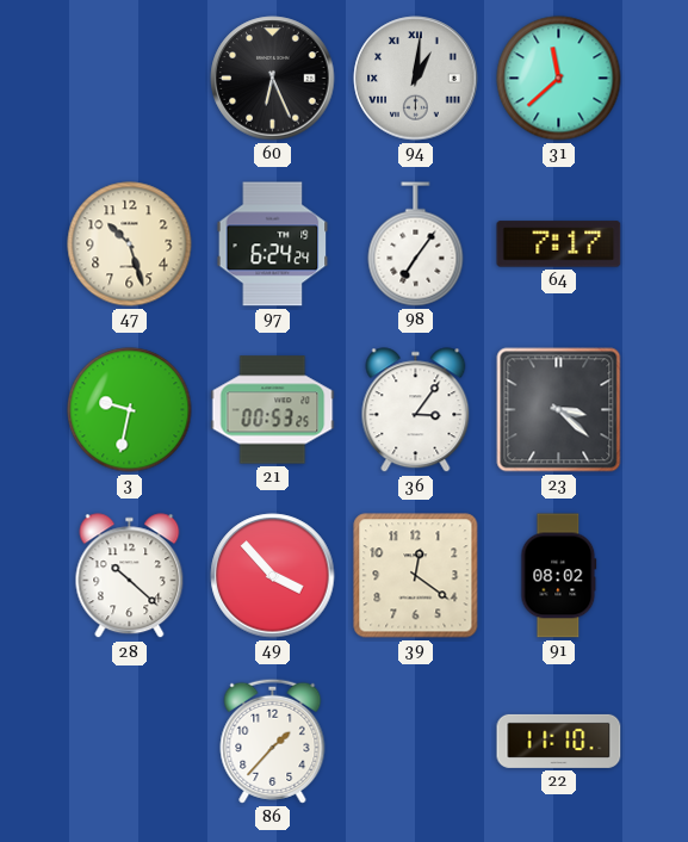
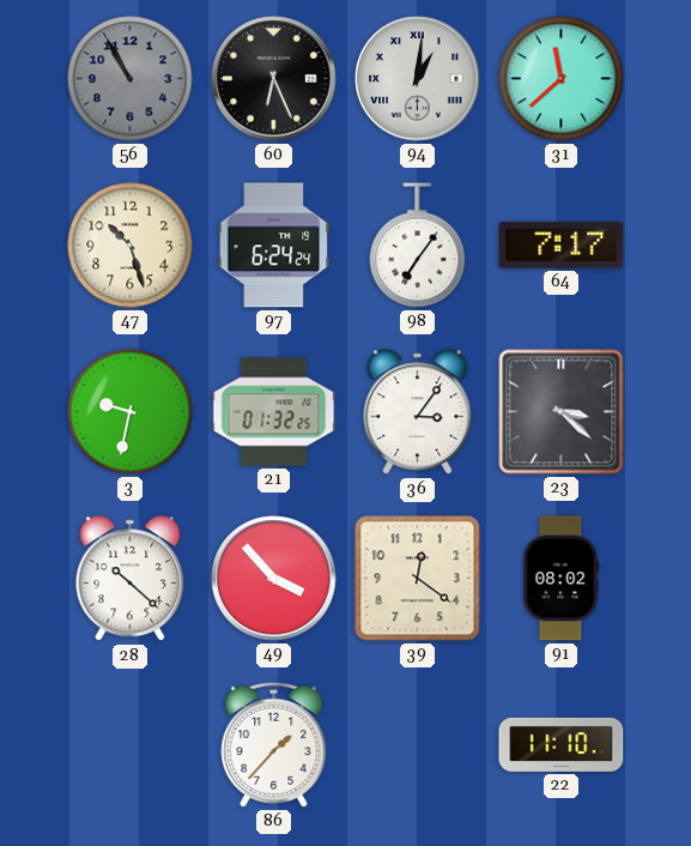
56: none -> 10:55 (131, 79)
21: 00:53 -> 01:32 (274, 412)
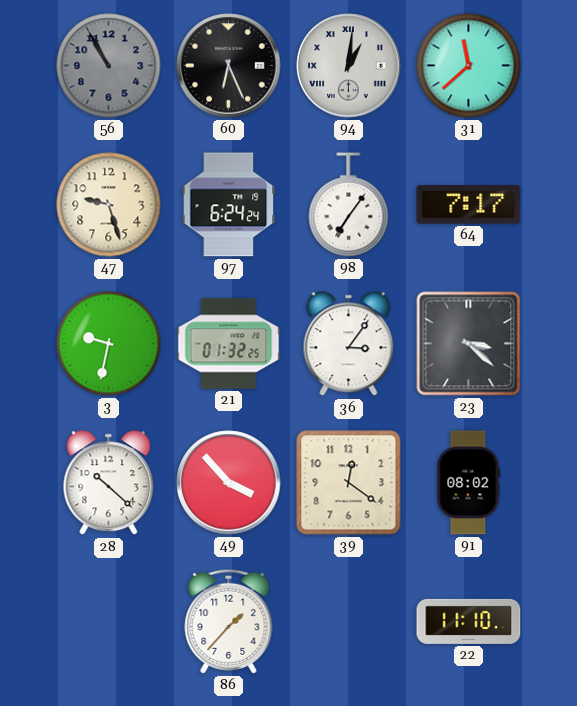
47: 10:27 -> 9:27 (109, 205)
